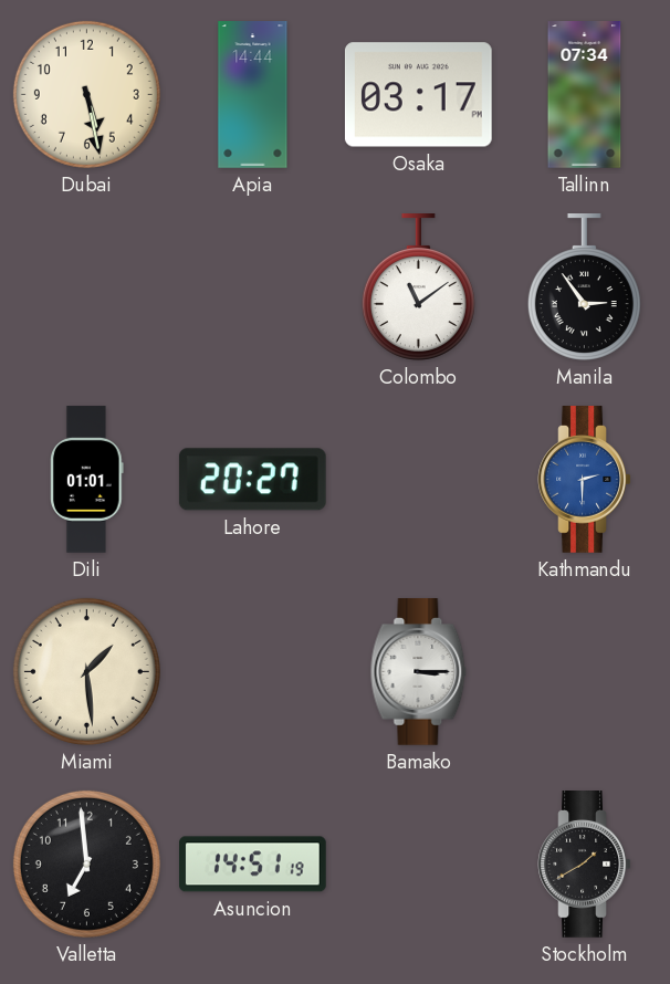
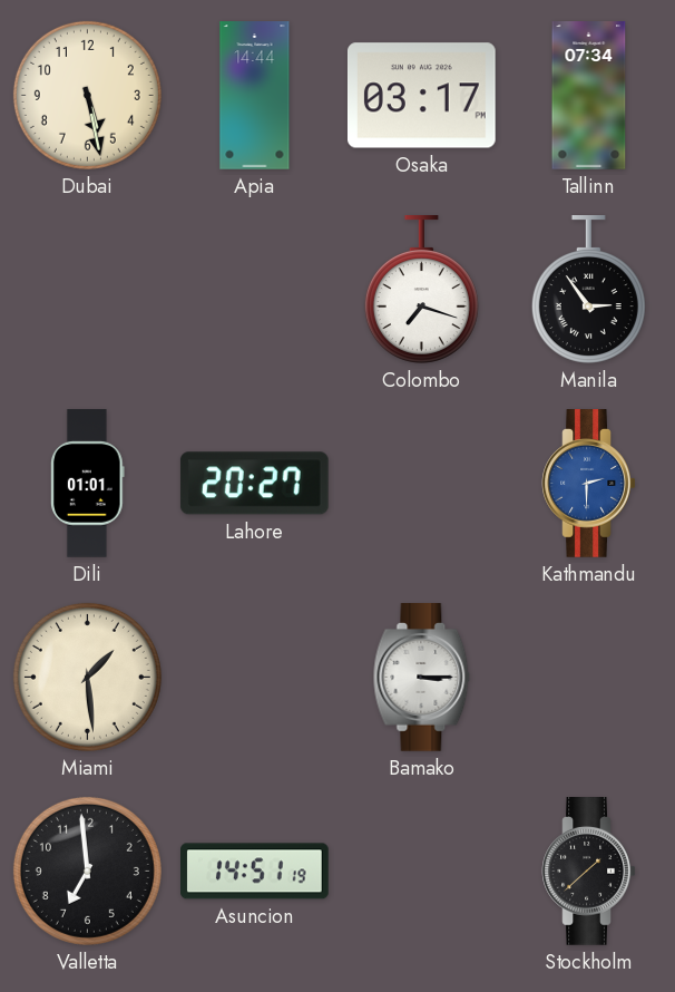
Colombo: 11:09 -> 7:18 (421, 290)
Stockholm: 1:40 -> 1:38 (589, 872)
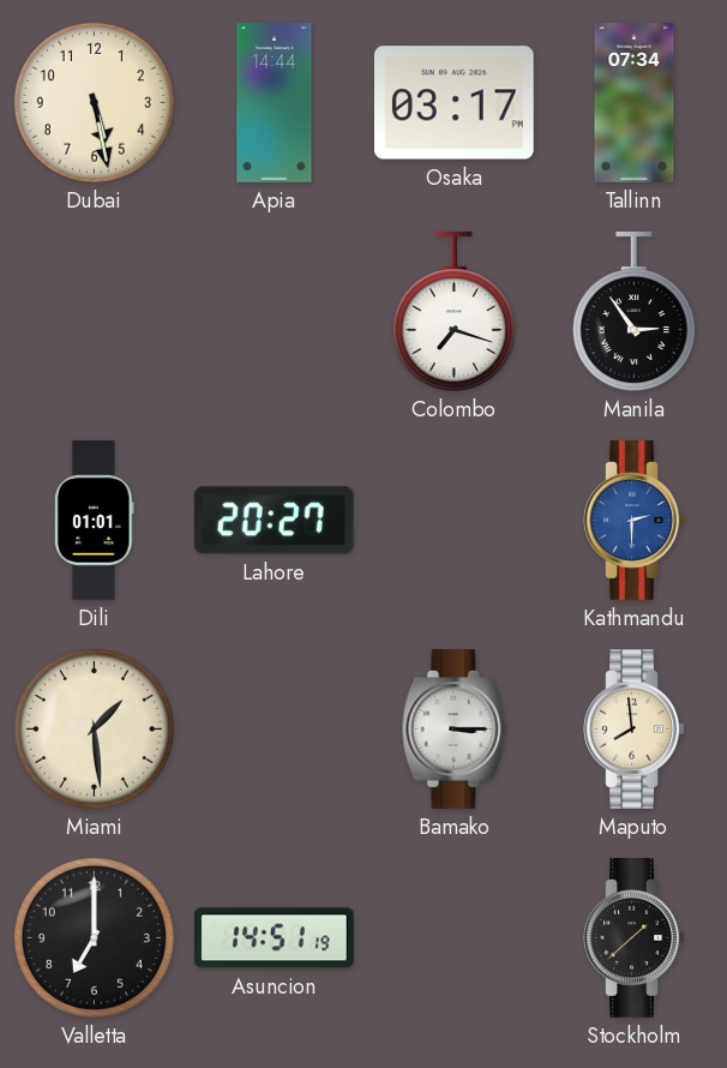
Maputo: none -> 7:59 (635, 730)
Valletta: 6:59 -> 7:00 (94, 937)
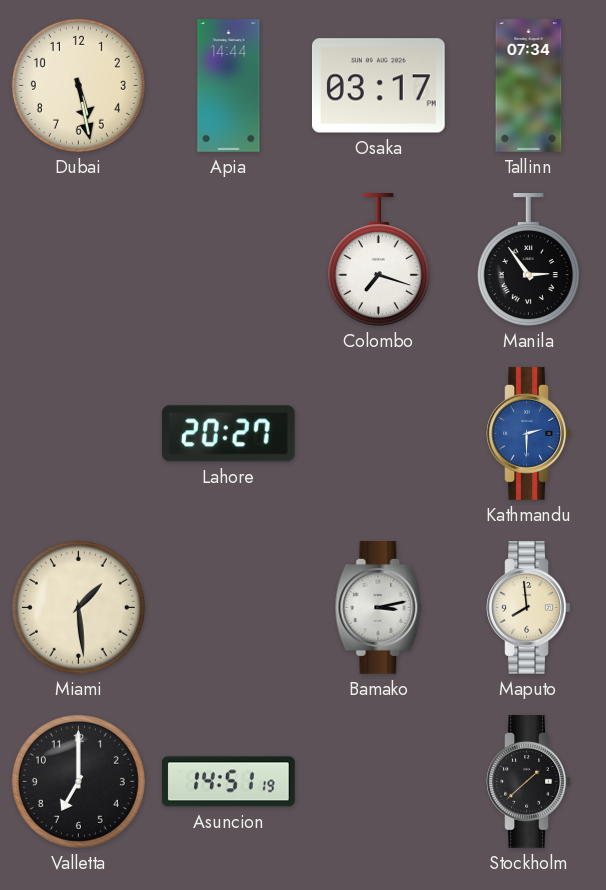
Dili: 01:01 -> none (95, 521)
Bamako: 3:15 -> 3:13 (379, 608)
